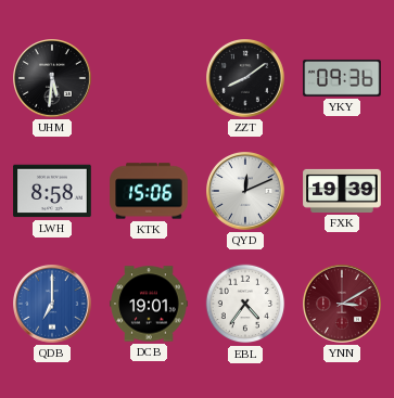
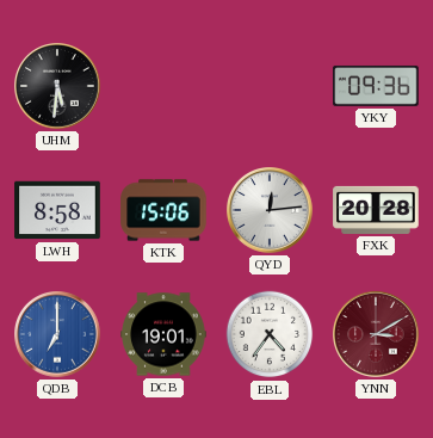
ZZT: 8:09 -> none (246, 79)
QYD: 12:11 -> 12:14 (271, 211)
FXK: 19:39 -> 20:28 (376, 210)
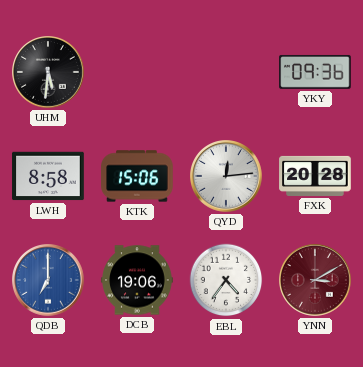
DCB: 19:01 -> 19:06 (137, 280)
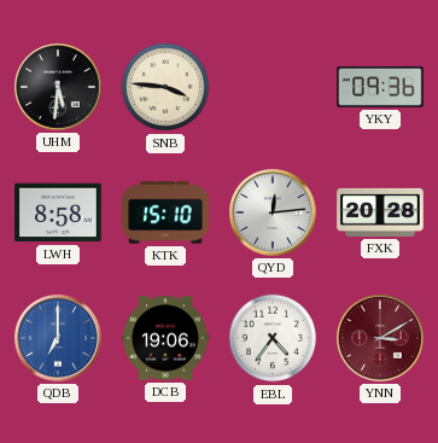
SNB: none -> 3:46 (165, 87)
KTK: 15:06 -> 15:10 (165, 212)
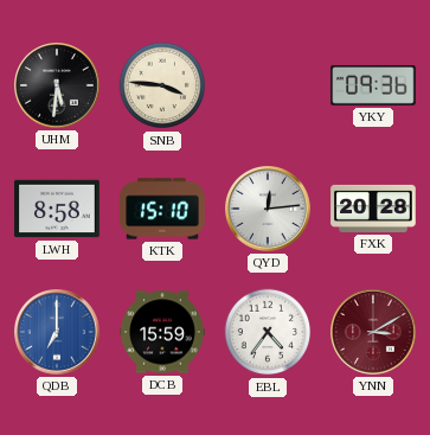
DCB: 19:06 -> 15:59 (162, 332)
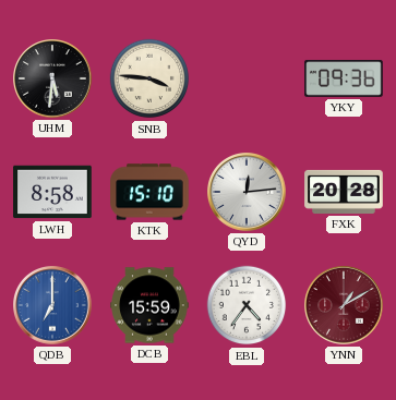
YNN: 3:10 -> 1:10 (345, 306)
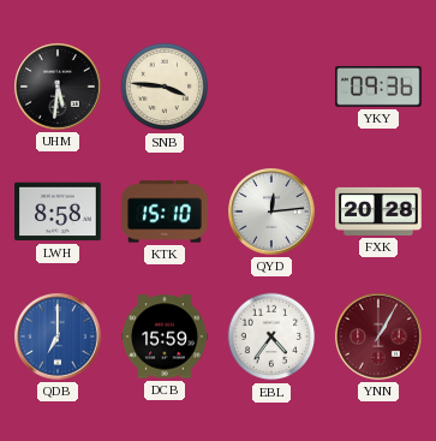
YNN: 1:10 -> 1:05 (380, 338)
